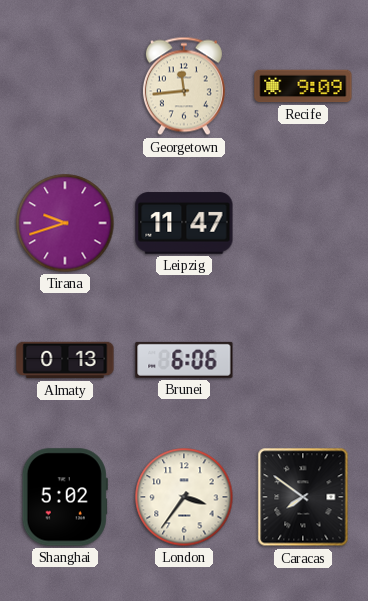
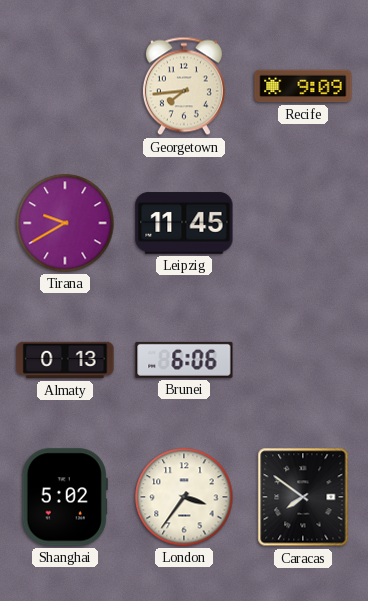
Georgetown: 11:44 -> 7:44 (184, 86)
Tirana: 9:42 -> 9:40 (65, 223)
Leipzig: 11:47 -> 11:45 (184, 223)
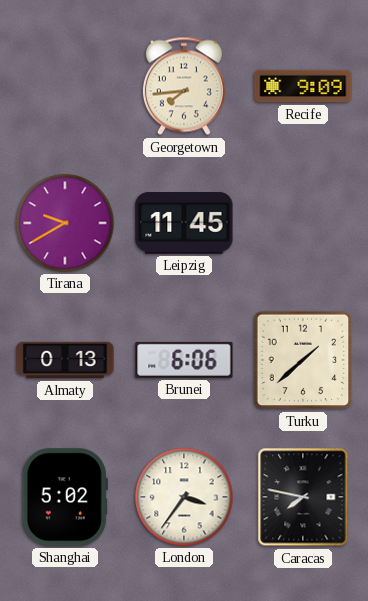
Turku: none -> 1:38 (303, 360)
Caracas: 7:51 -> 7:47 (303, 497)
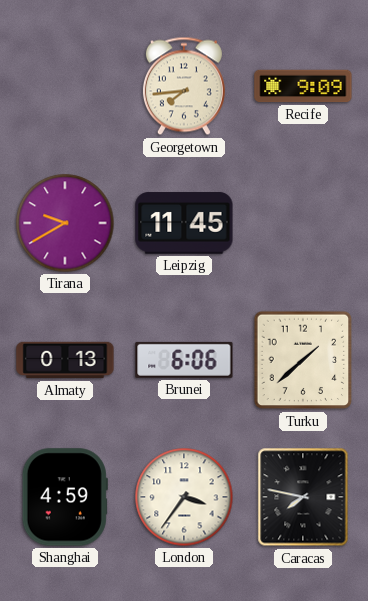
Shanghai: 5:02 -> 4:59 (65, 497)
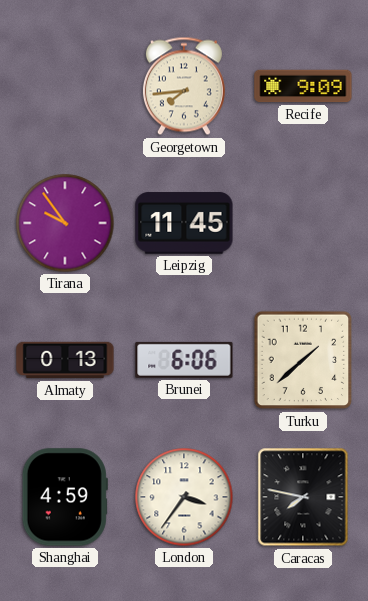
Tirana: 9:40 -> 9:54 (65, 223)
